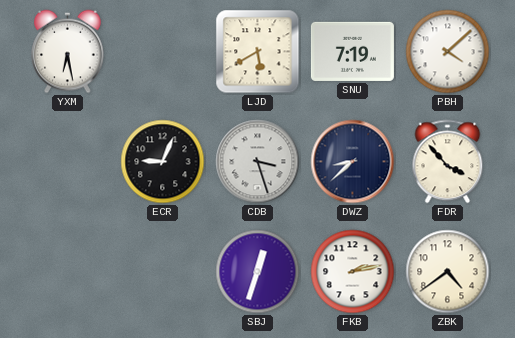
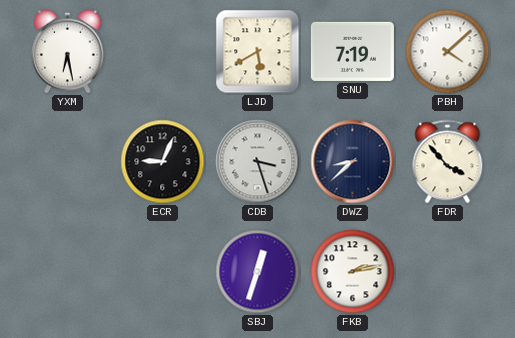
ZBK: 4:39 -> none (448, 272)
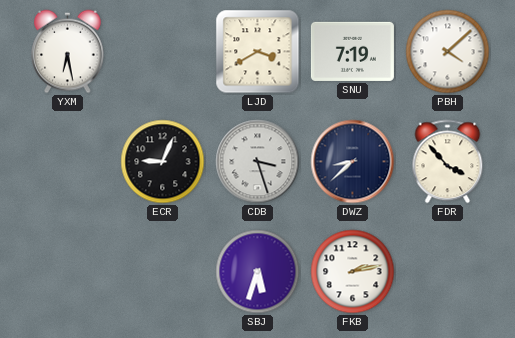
LJD: 5:40 -> 3:40 (258, 52)
SBJ: 12:33 -> 5:33 (258, 272)
